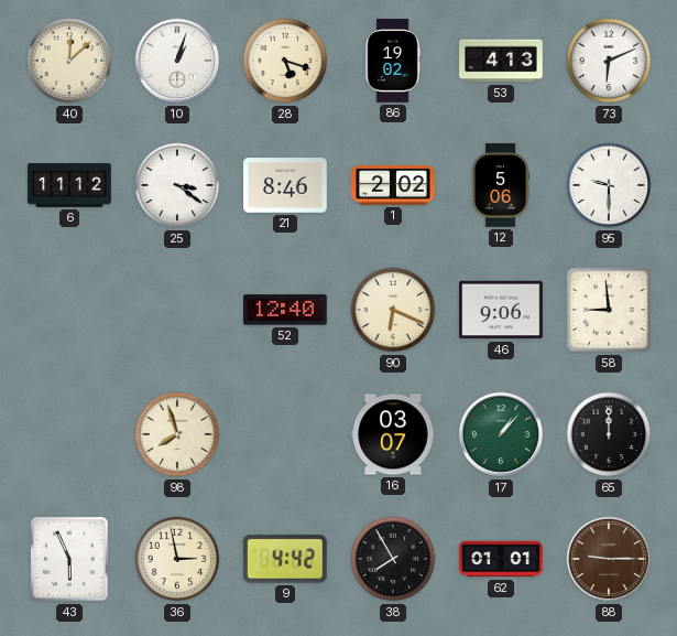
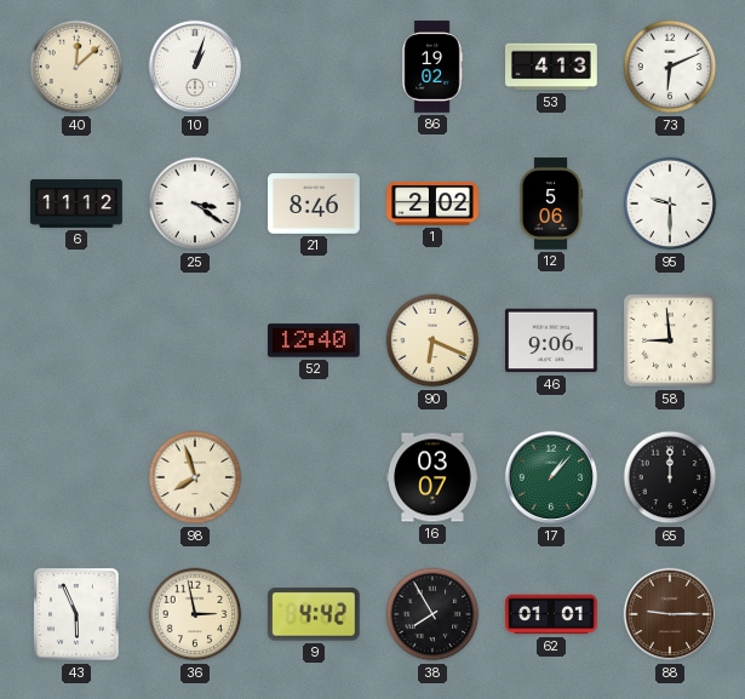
28: 5:18 -> none (285, 61)
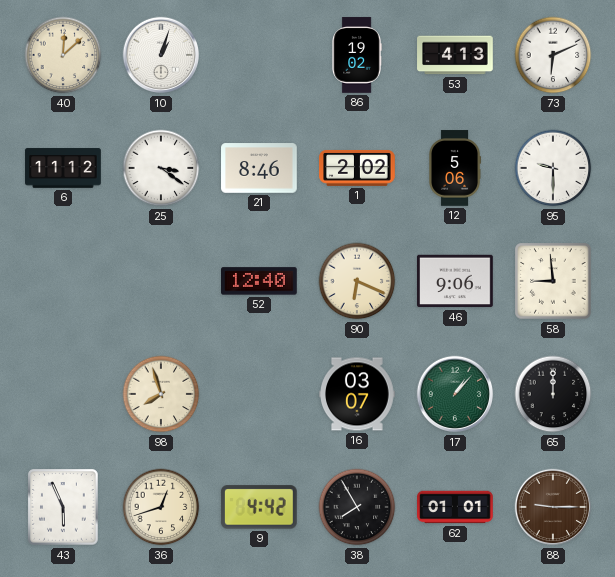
36: 2:58 -> 12:42 (161, 507)
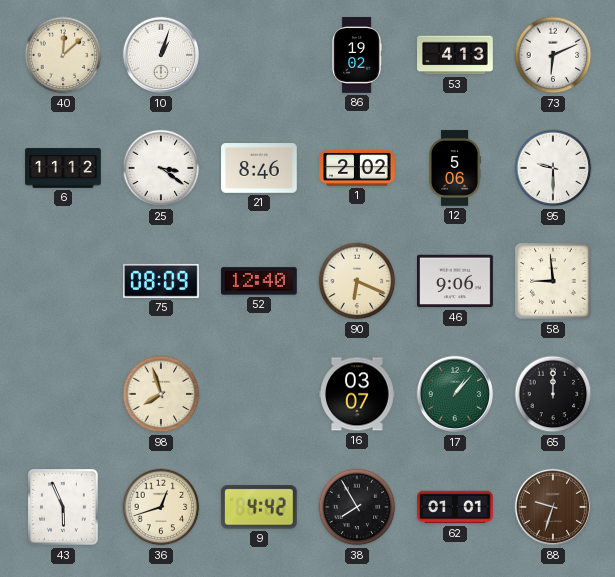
75: none -> 08:09 (162, 281)
88: 9:15 -> 9:33 (553, 507)
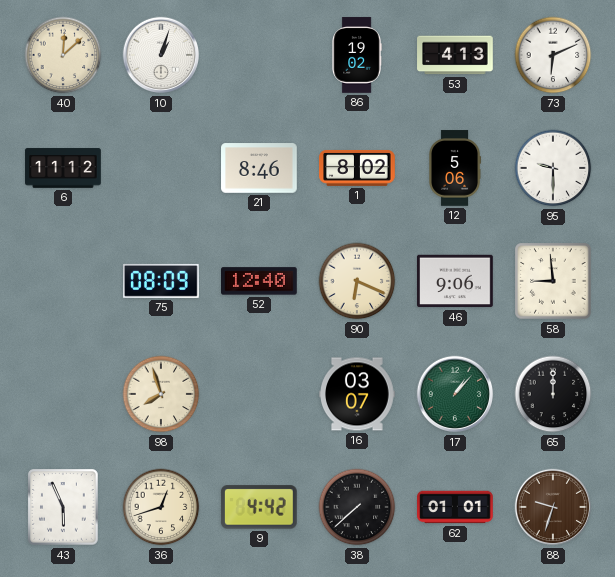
25: 3:21 -> none (161, 168)
1: 2:02 -> 8:02 (357, 168)
38: 7:55 -> 7:38 (357, 507)
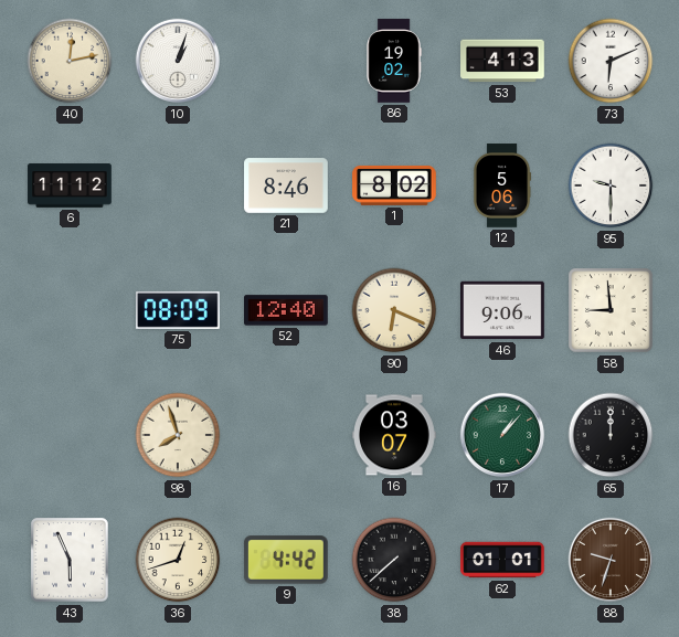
40: 12:08 -> 12:13 (70, 61)
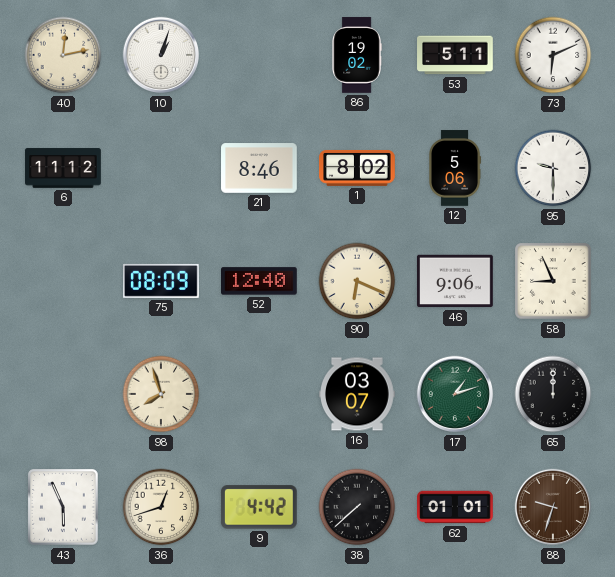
53: 4:13 -> 5:11 (455, 55)
58: 8:59 -> 8:56 (553, 281)
17: 1:07 -> 1:12 (455, 394)
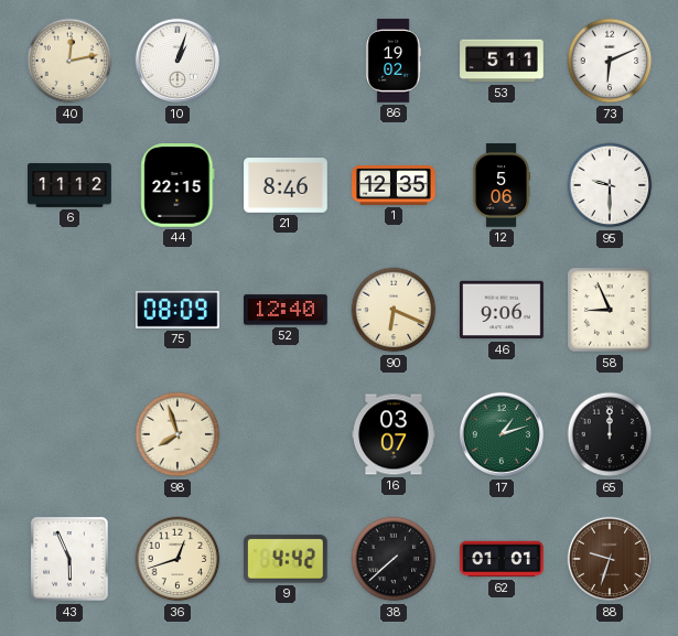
44: none -> 22:15 (177, 186)
1: 8:02 -> 12:35 (394, 185)
